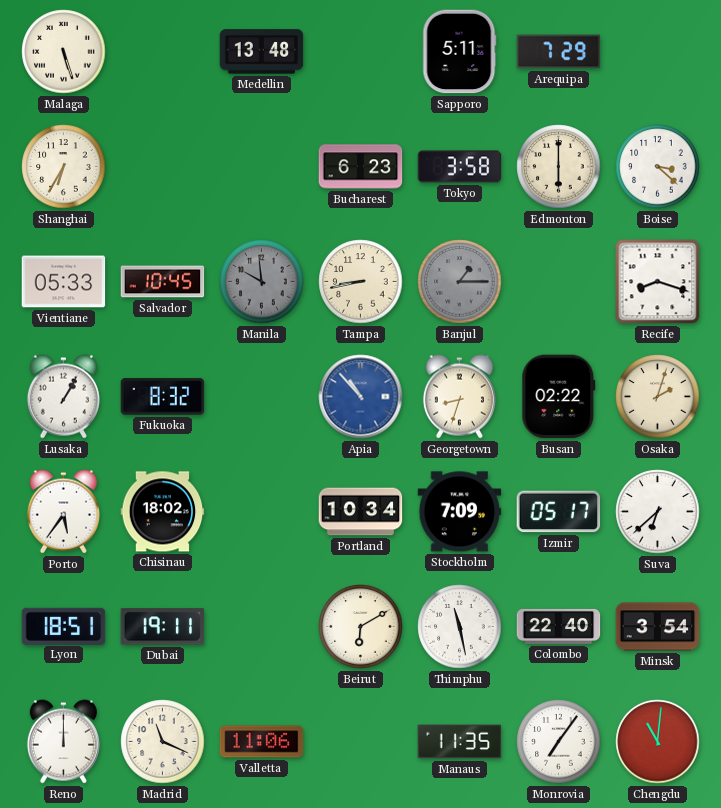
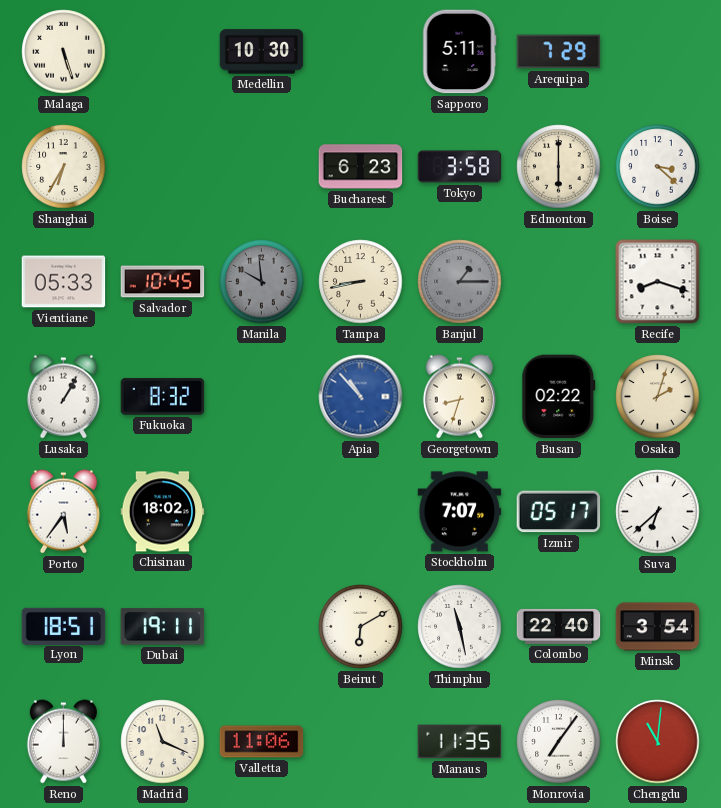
Medellin: 13:48 -> 10:30 (262, 52)
Portland: 10:34 -> none (361, 512)
Stockholm: 7:09 -> 7:07 (460, 512)
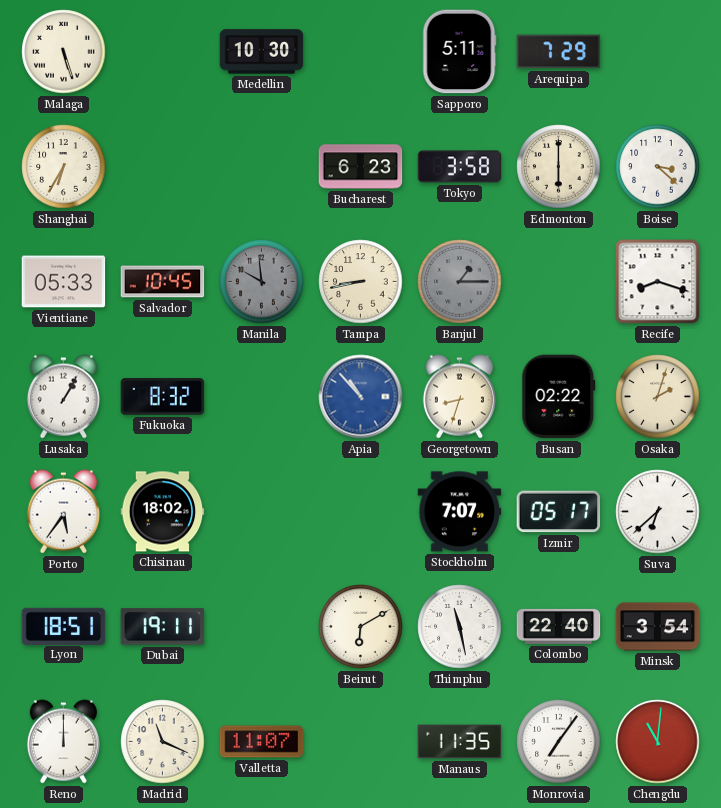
Valletta: 11:06 -> 11:07 (262, 742)
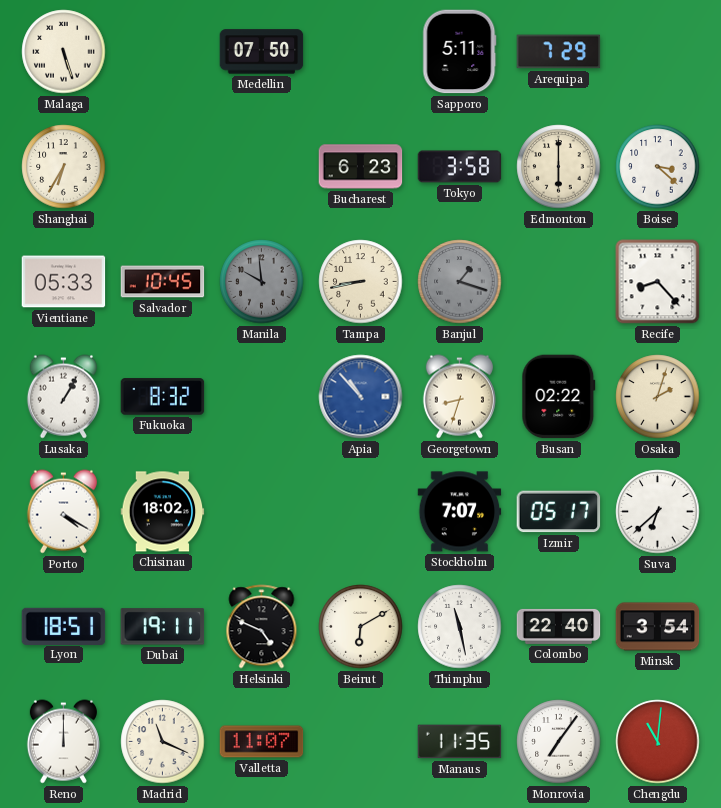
Medellin: 10:30 -> 07:50 (262, 52)
Banjul: 1:15 -> 1:18 (460, 282)
Recife: 8:18 -> 8:23 (658, 282)
Porto: 5:36 -> 4:20 (63, 512)
Helsinki: none -> 4:49 (262, 627)
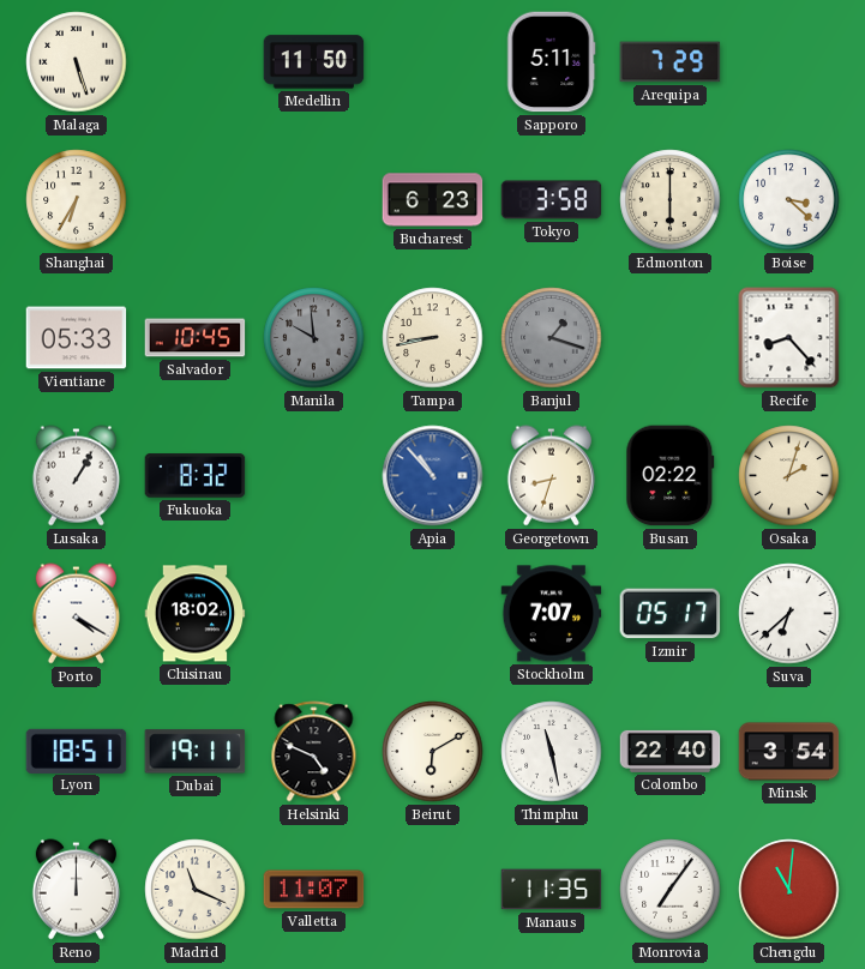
Medellin: 07:50 -> 11:50 (314, 62)
